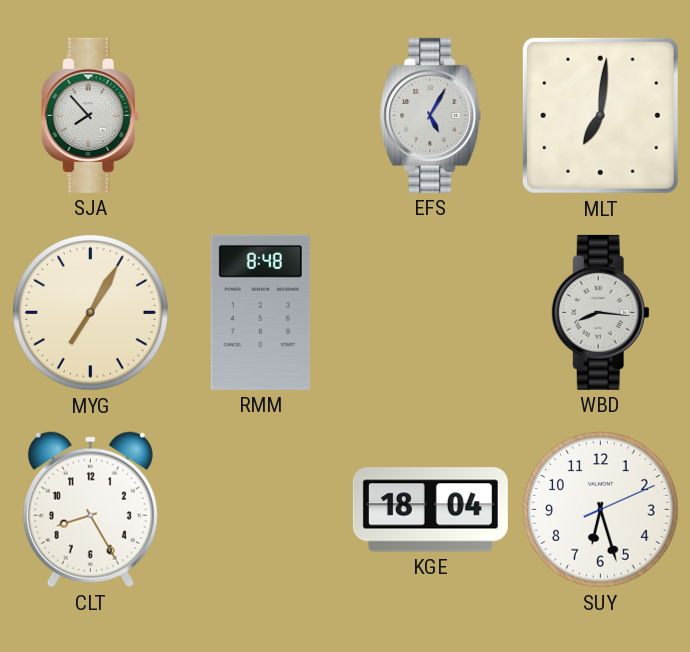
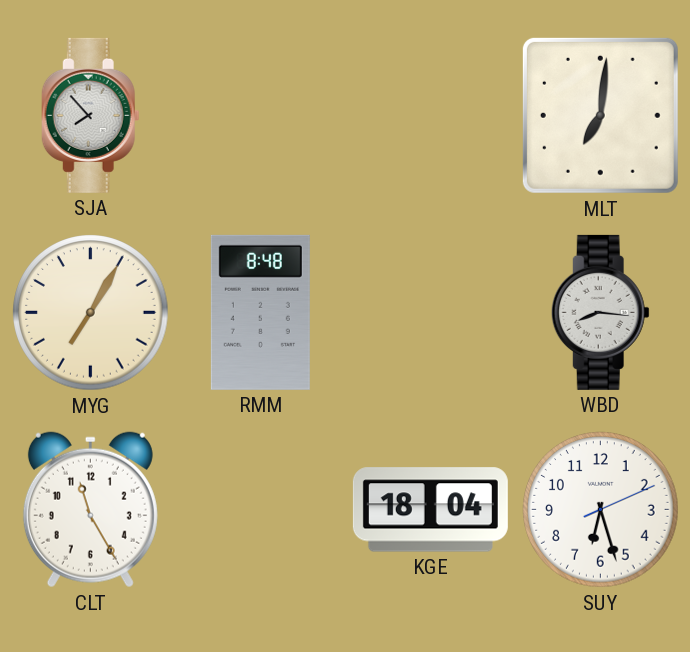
EFS: 5:05 -> none (431, 115)
CLT: 8:25 -> 11:25 (90, 510)
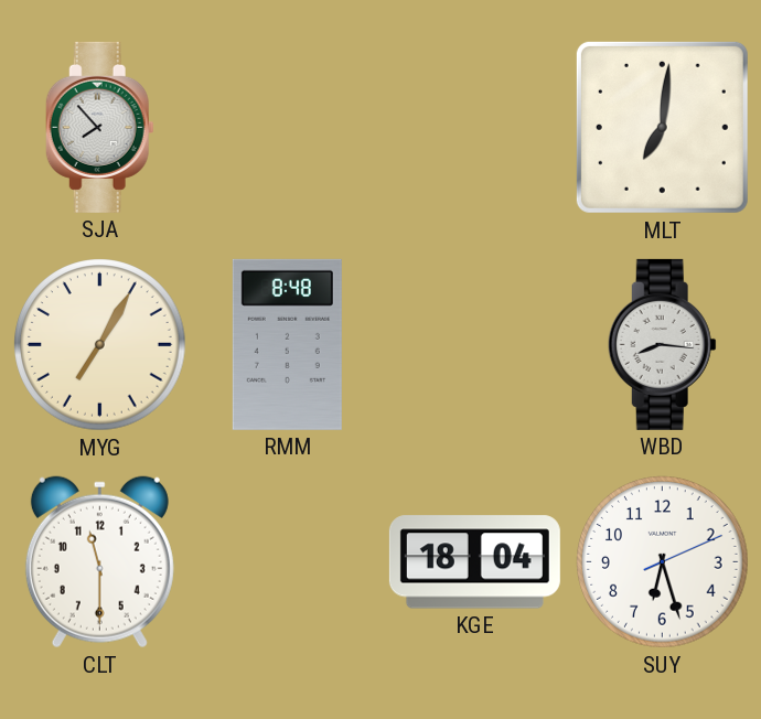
CLT: 11:25 -> 11:30 (99, 562)
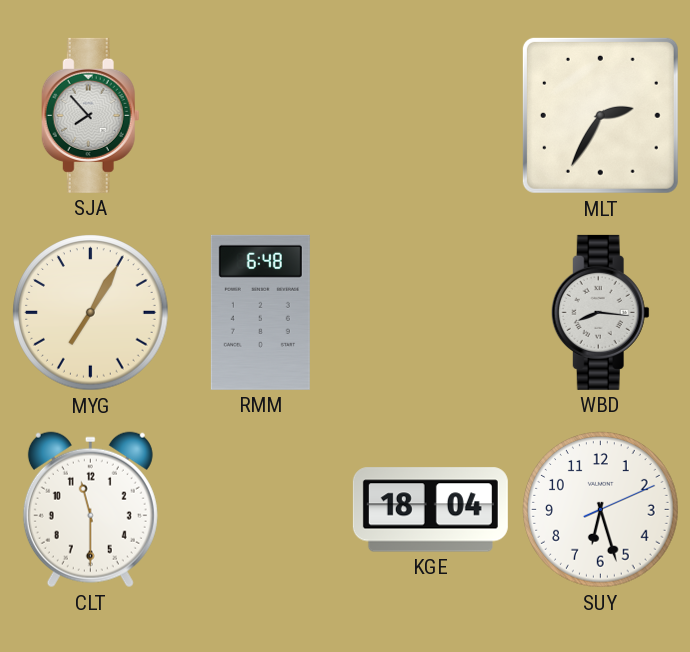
MLT: 7:01 -> 2:35 (600, 115)
RMM: 8:48 -> 6:48 (260, 312)
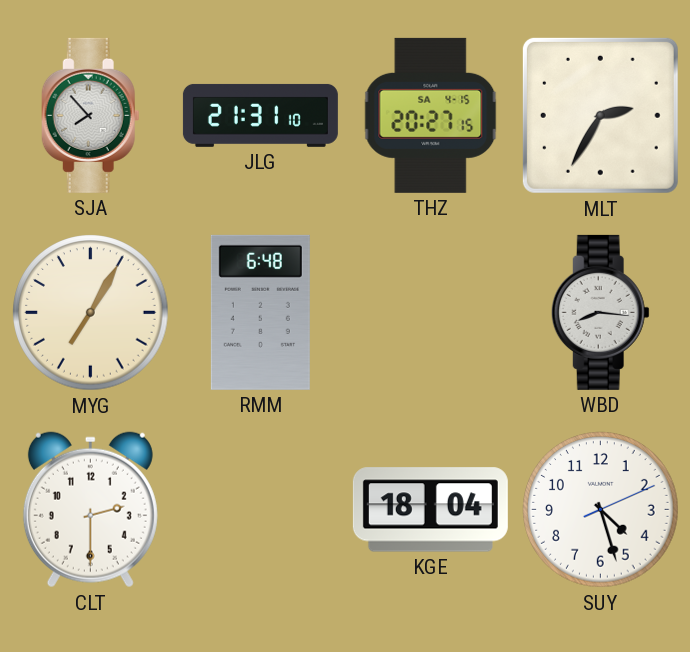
JLG: none -> 21:31 (260, 115)
THZ: none -> 20:27 (431, 115)
CLT: 11:30 -> 2:30 (90, 510)
SUY: 6:27 -> 4:27 (601, 510)
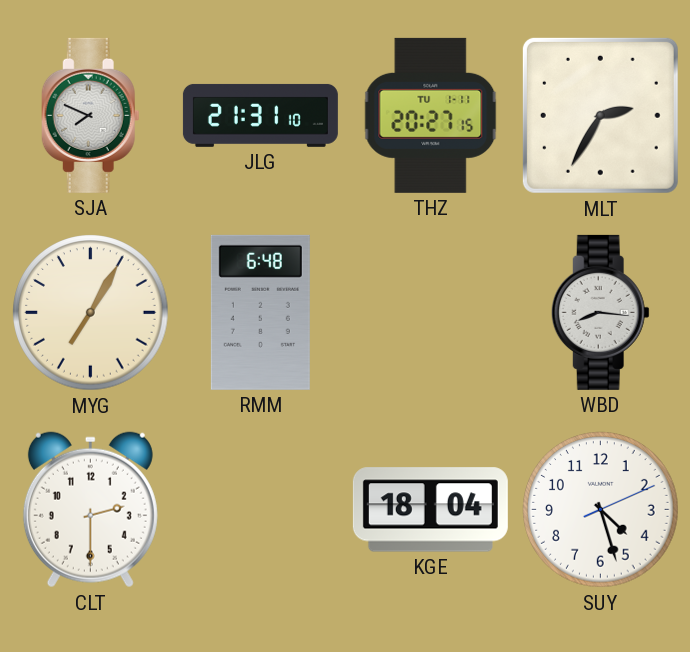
SJA: 7:53 -> 7:49 (90, 115)
THZ date: SA 4-15 -> TU 1-11 (431, 115)
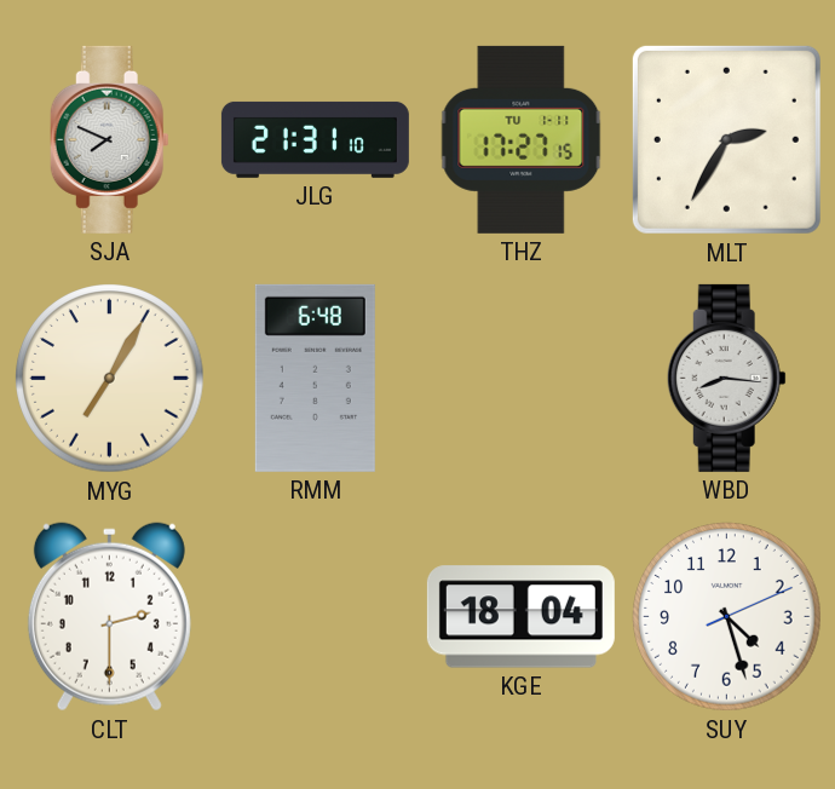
THZ: 20:27 -> 17:27 (522, 139)
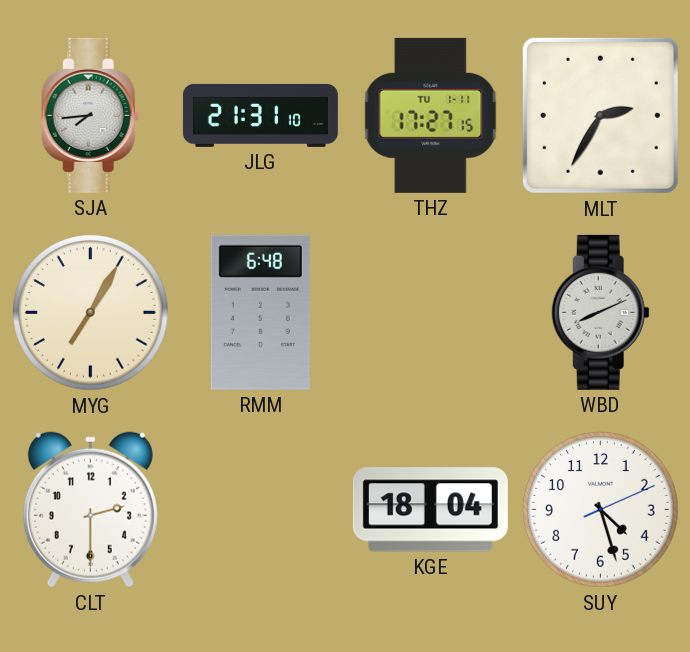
SJA: 7:49 -> 7:44 (90, 115)
WBD: 8:16 -> 8:11 (600, 312)
